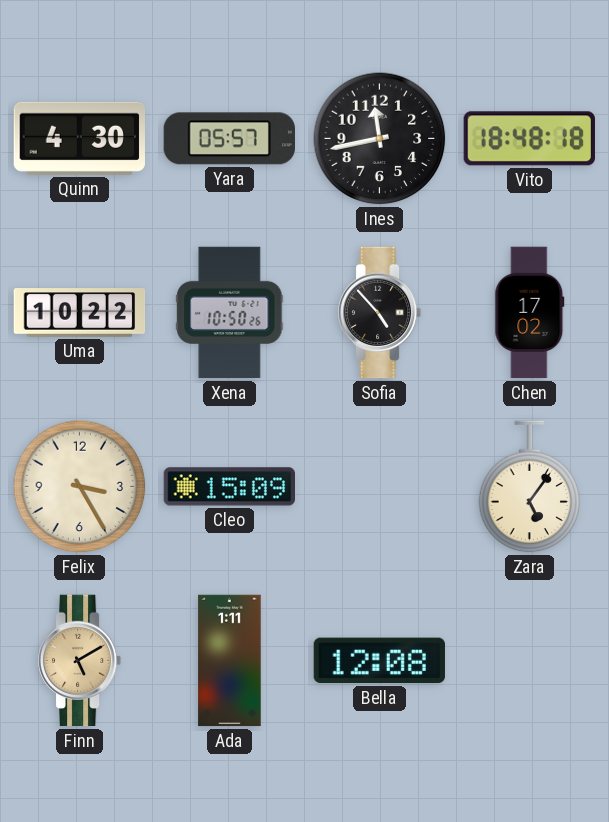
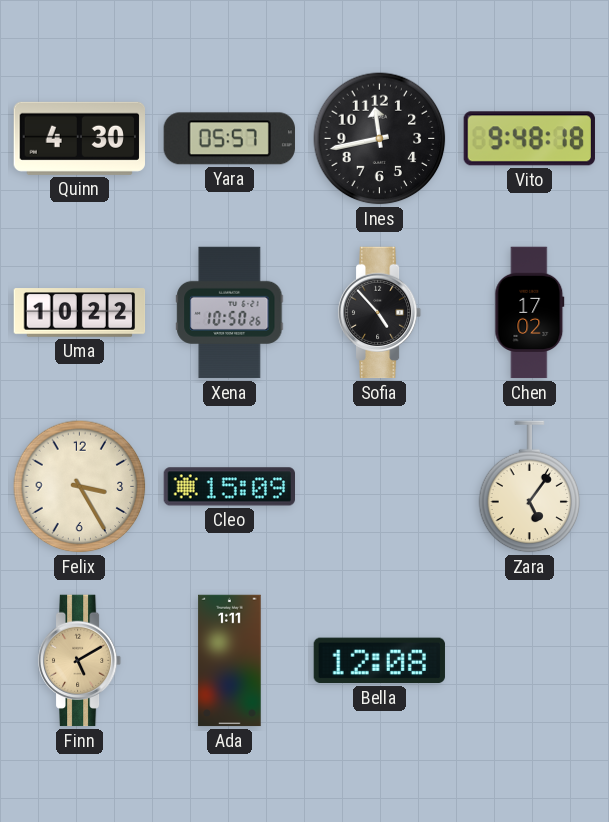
Vito: 18:48 -> 9:48 (529, 139)
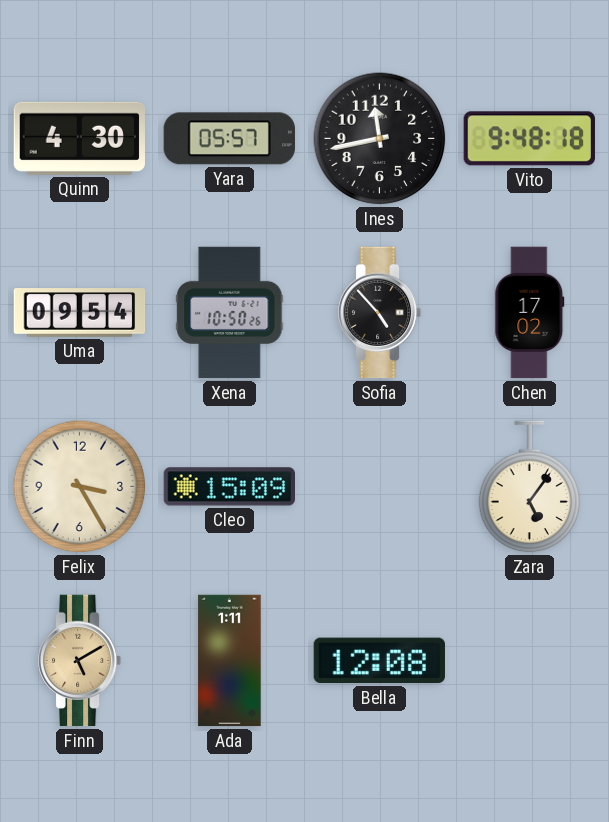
Uma: 10:22 -> 09:54 (80, 313)
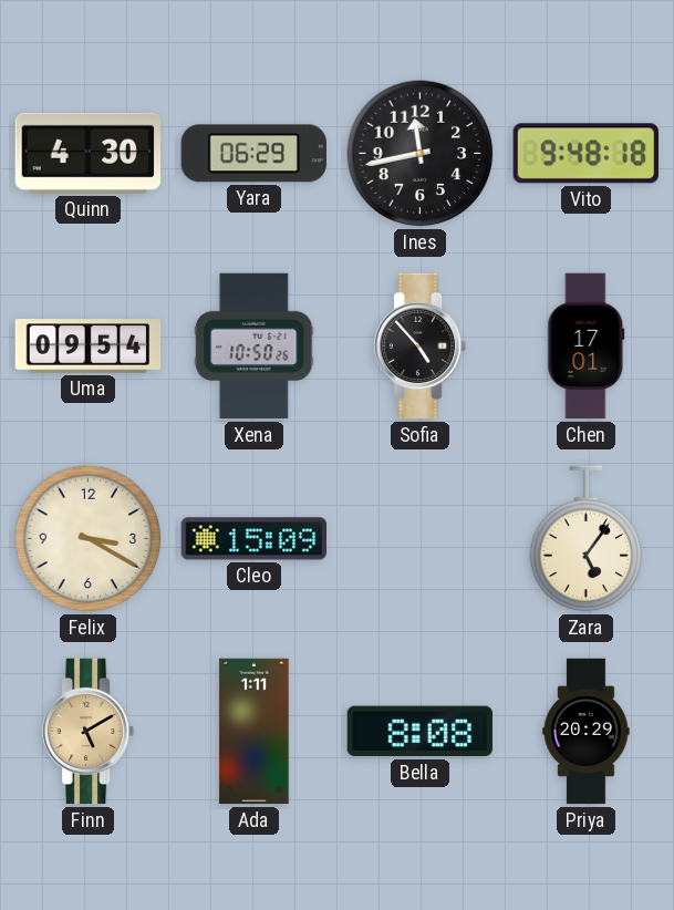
Yara: 05:57 -> 06:29 (253, 154)
Chen: 17:02 -> 17:01 (587, 347)
Felix: 3:25 -> 3:20 (89, 539)
Bella: 12:08 -> 8:08 (419, 732)
Priya: none -> 20:29 (587, 732)
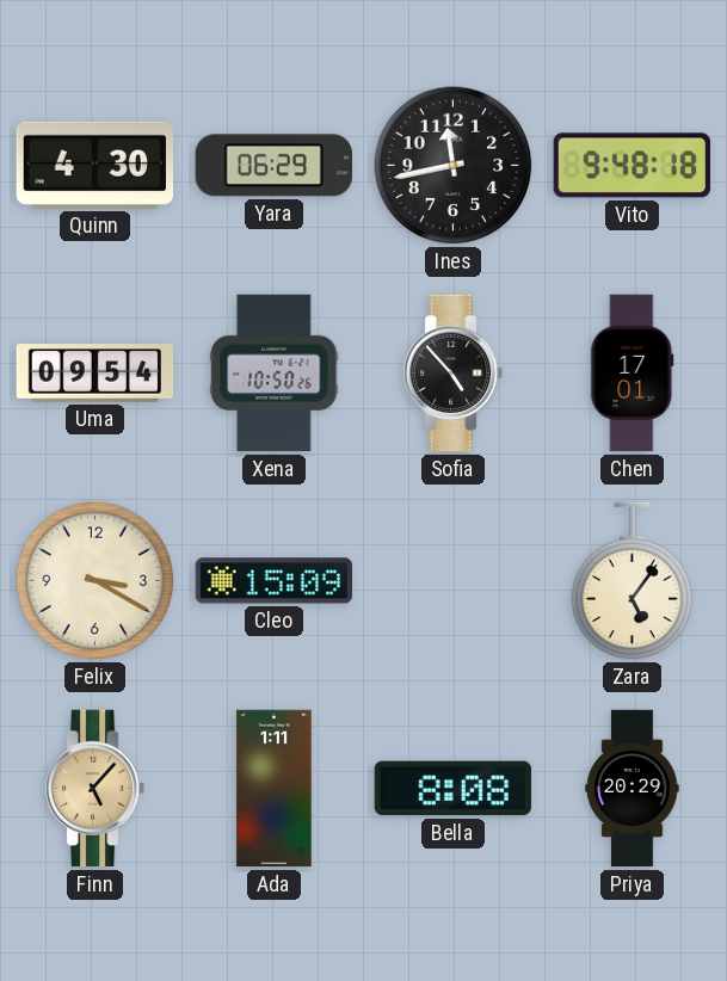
Finn: 5:10 -> 5:07 (96, 789)
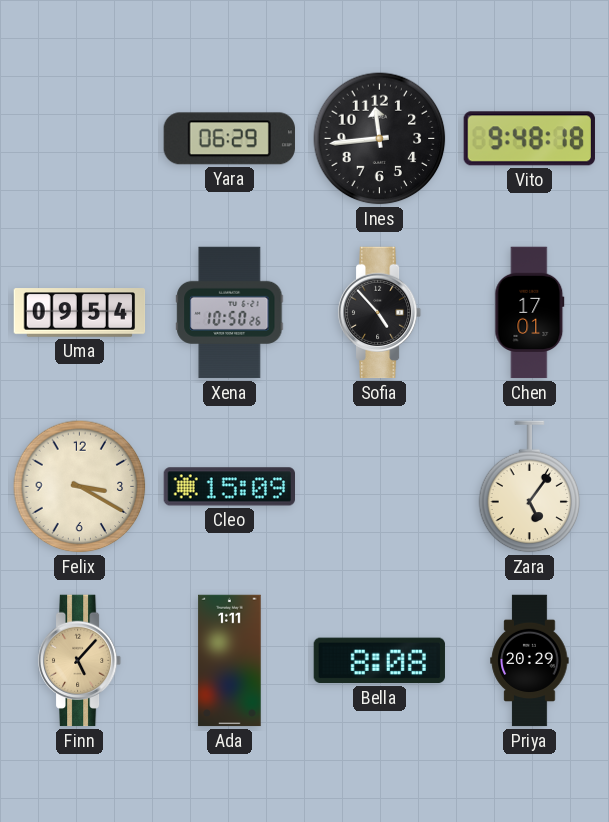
Quinn: 4:30 -> none (94, 165)
Ines: 11:43 -> 11:44 (380, 139)
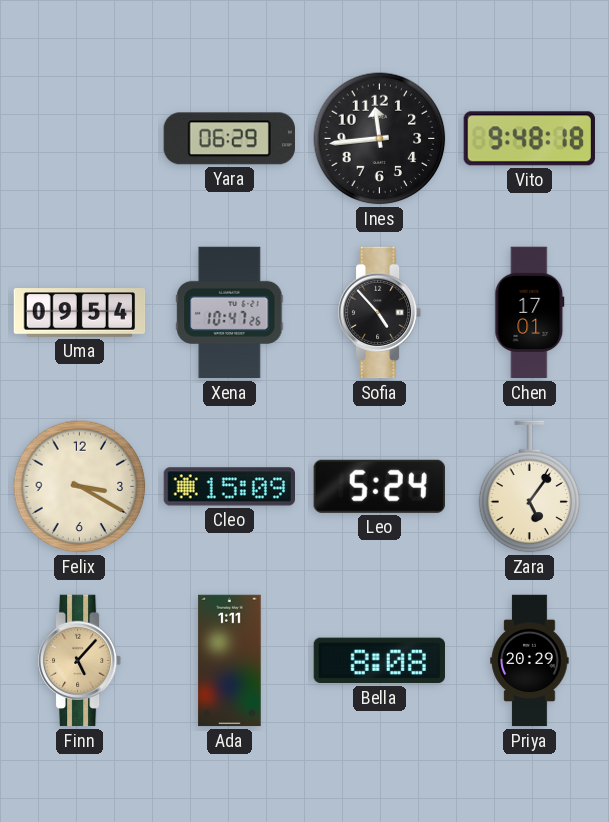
Xena: 10:50 -> 10:47 (230, 313)
Leo: none -> 5:24 (379, 486)
